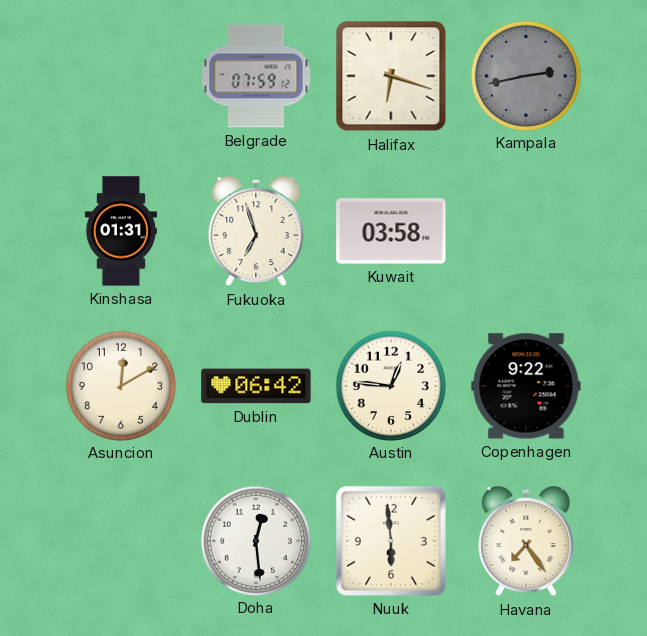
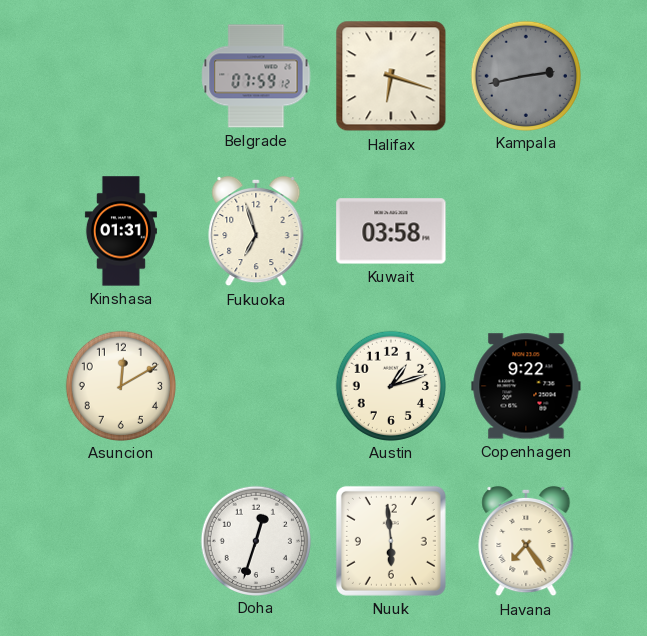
Dublin: 06:42 -> none (256, 386)
Austin: 12:46 -> 1:12 (390, 385)
Doha: 12:29 -> 12:33 (255, 540)
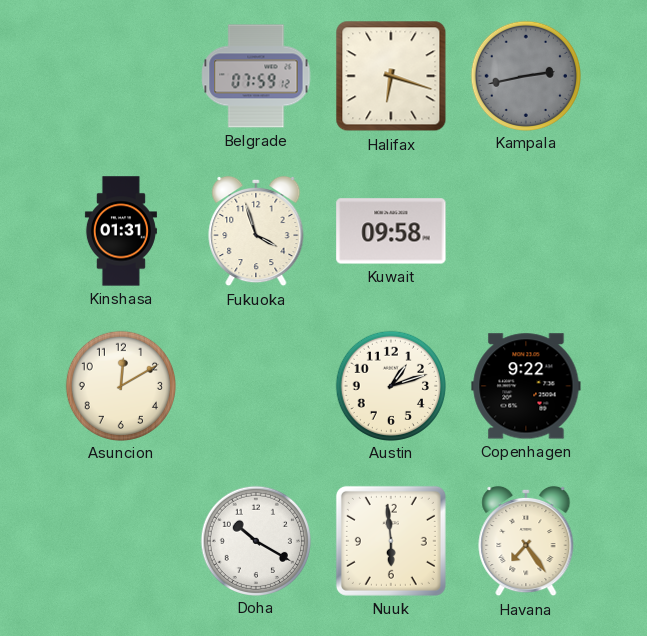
Fukuoka: 6:57 -> 3:57 (256, 231)
Kuwait: 03:58 -> 09:58 (391, 231)
Doha: 12:33 -> 10:20 (255, 540)
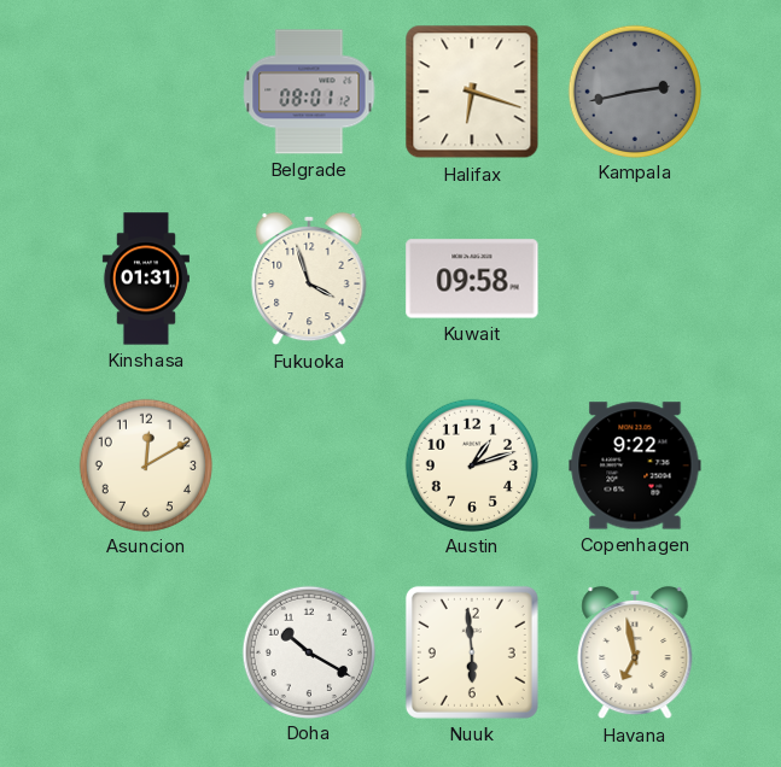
Belgrade: 07:59 -> 08:01 (309, 92)
Havana: 7:24 -> 6:58 (635, 652)
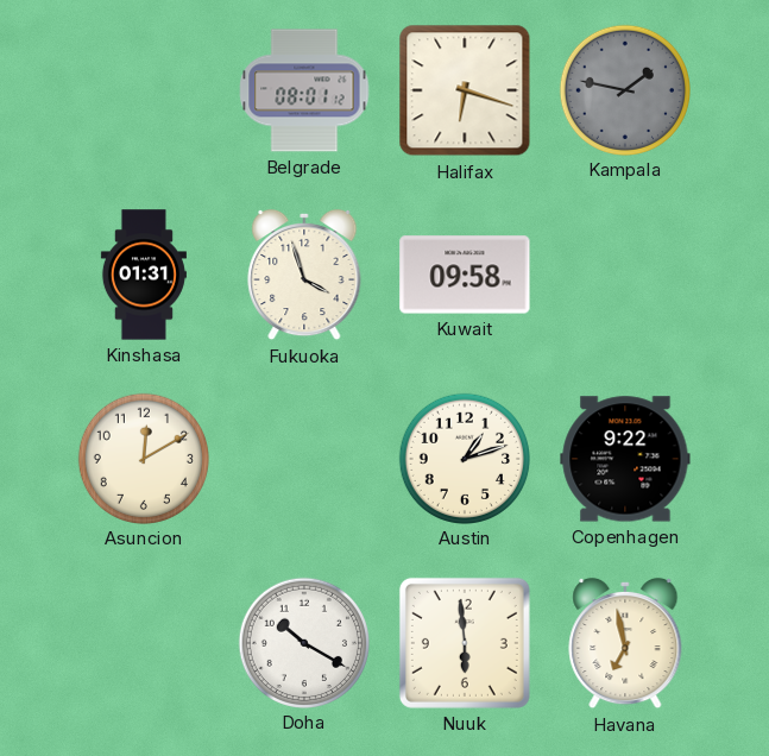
Kampala: 2:43 -> 1:47 (624, 89)
